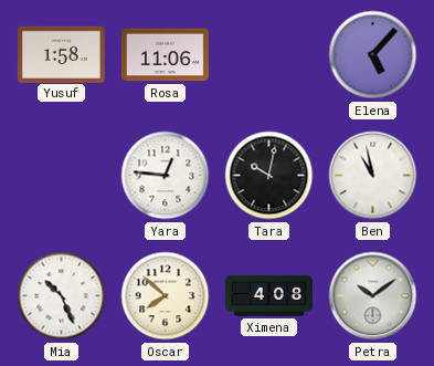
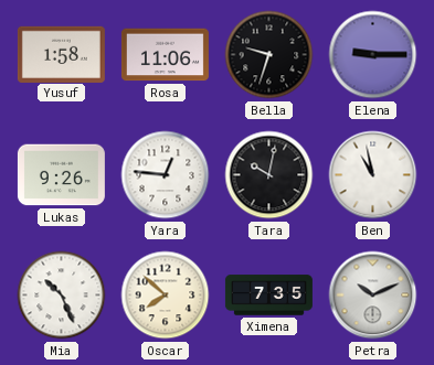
Bella: none -> 9:33 (269, 55)
Elena: 5:07 -> 9:15 (373, 55)
Lukas: none -> 9:26 (61, 175)
Ximena: 4:08 -> 7:35 (268, 296)
Petra: 10:09 -> 10:11 (373, 296)
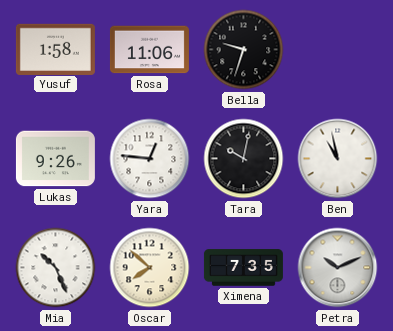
Elena: 9:15 -> none (373, 55)
